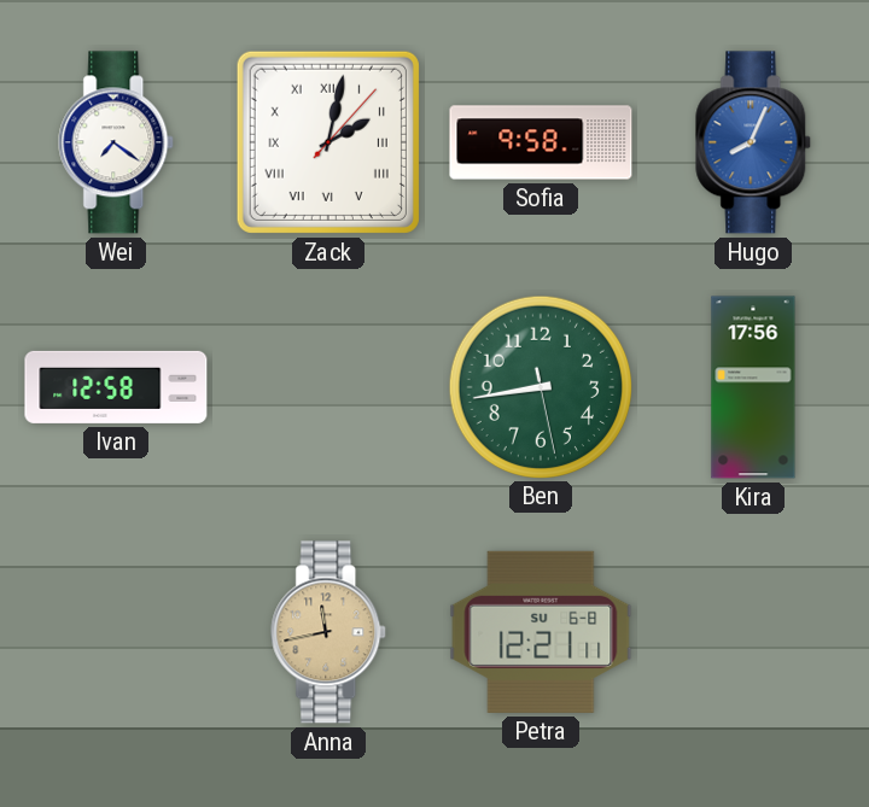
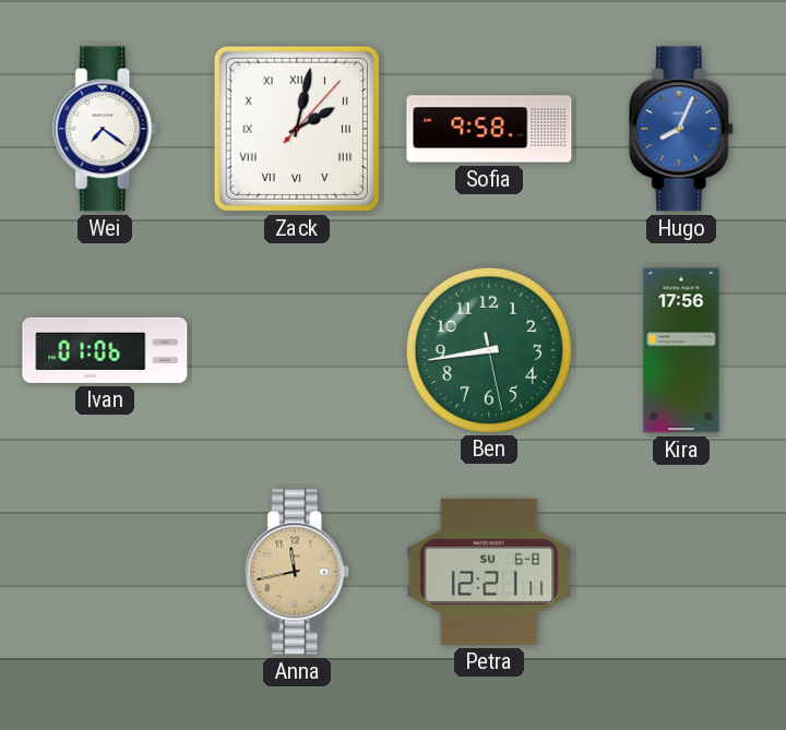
Ivan: 12:58 -> 01:06 (105, 350)
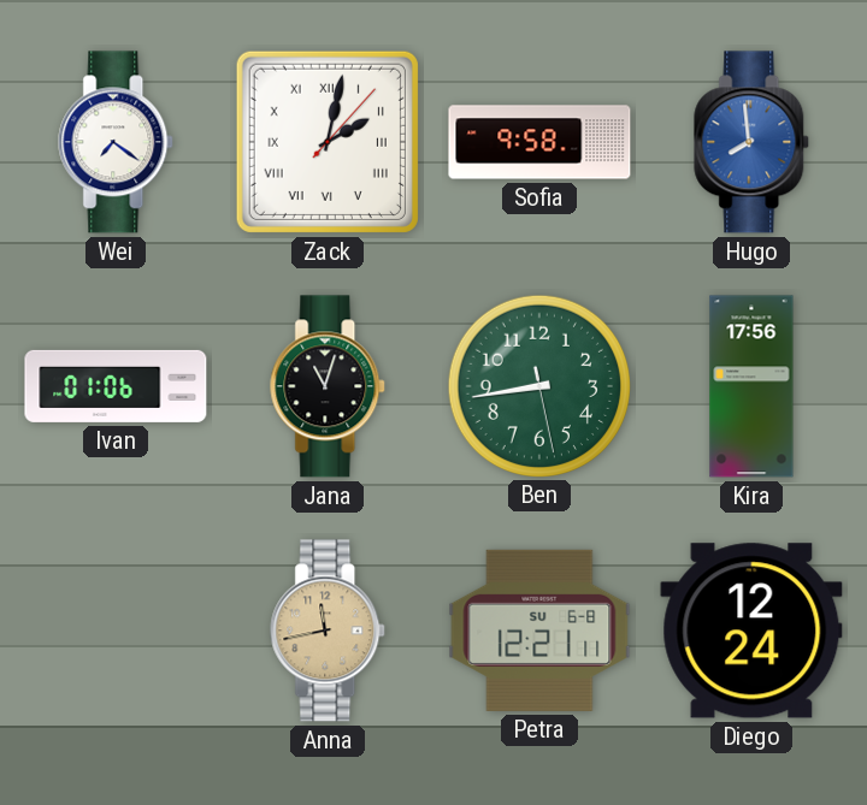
Hugo: 8:04 -> 7:59 (753, 142)
Jana: none -> 11:03 (329, 386)
Diego: none -> 12:24 (751, 631)
